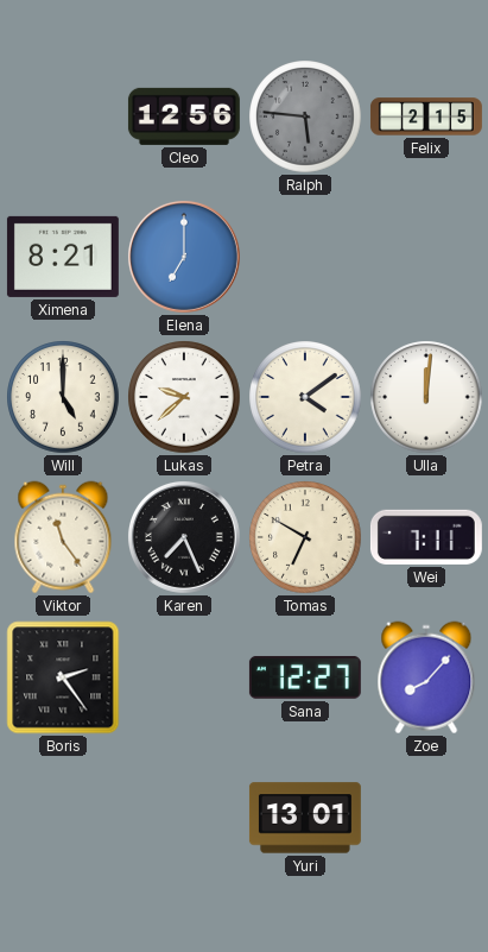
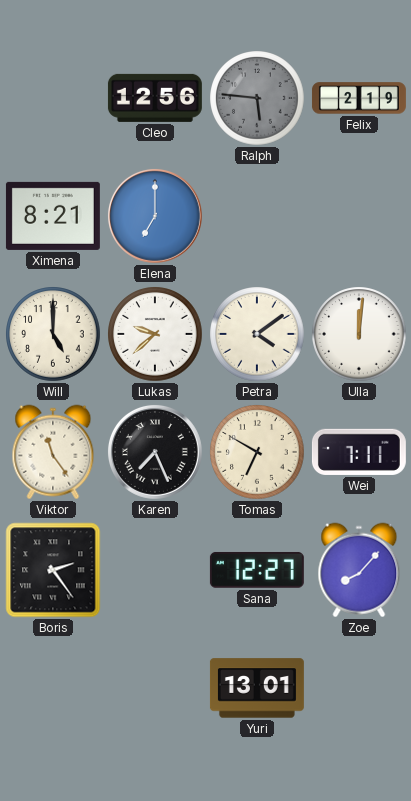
Felix: 2:15 -> 2:19 (359, 98)
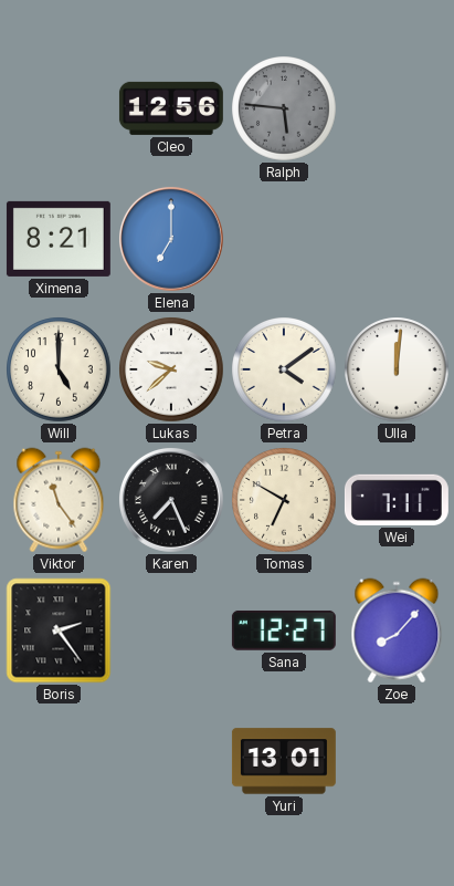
Felix: 2:19 -> none (359, 98)
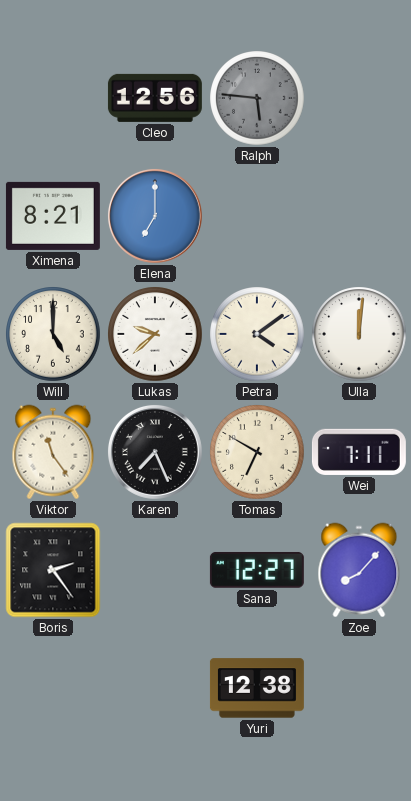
Yuri: 13:01 -> 12:38 (257, 688)
